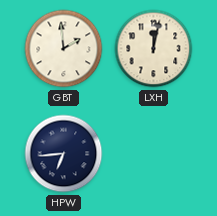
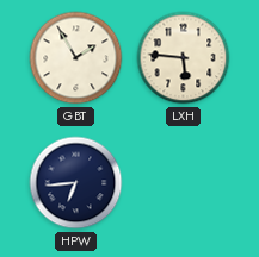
GBT: 1:59 -> 1:55 (76, 58)
LXH: 12:02 -> 5:46 (184, 58)
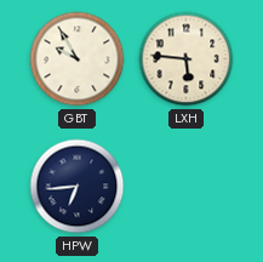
GBT: 1:55 -> 9:55 (78, 59)
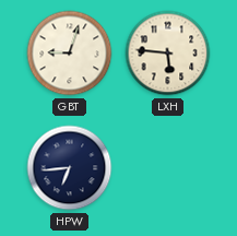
GBT: 9:55 -> 9:03 (70, 54)
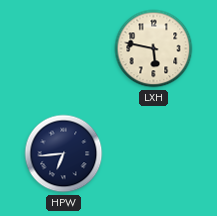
GBT: 9:03 -> none (70, 54)
LXH: 5:46 -> 5:47 (154, 49)
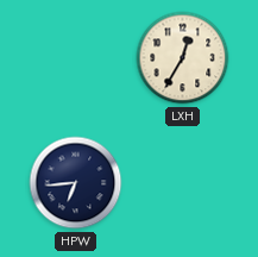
LXH: 5:47 -> 12:35 (183, 58)
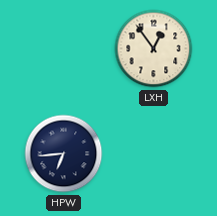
LXH: 12:35 -> 12:54 (154, 49)
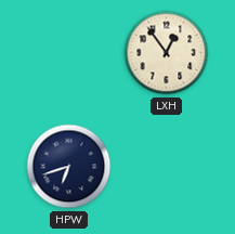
HPW: 6:44 -> 6:42 (69, 167)
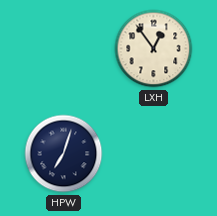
HPW: 6:42 -> 7:03 (64, 154)
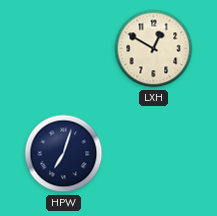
LXH: 12:54 -> 12:50 (154, 49)
